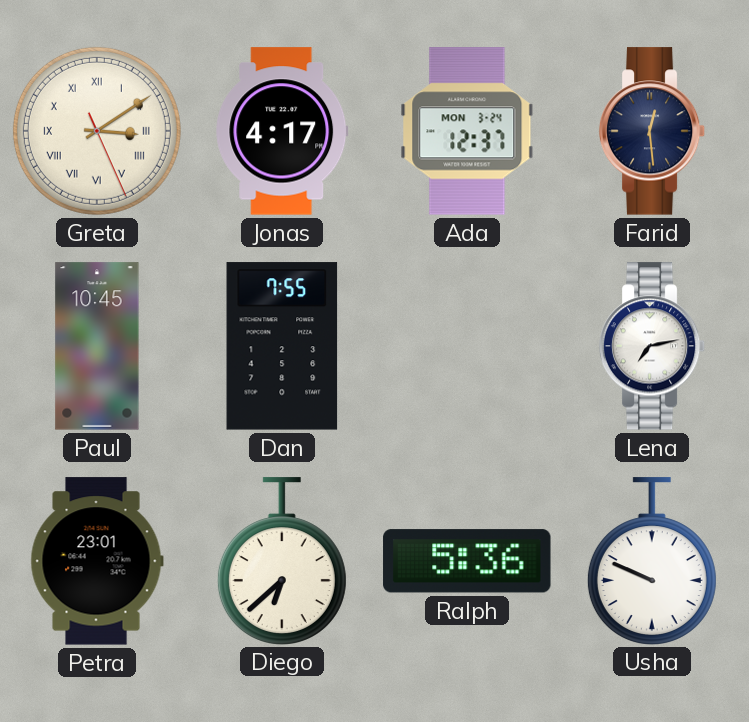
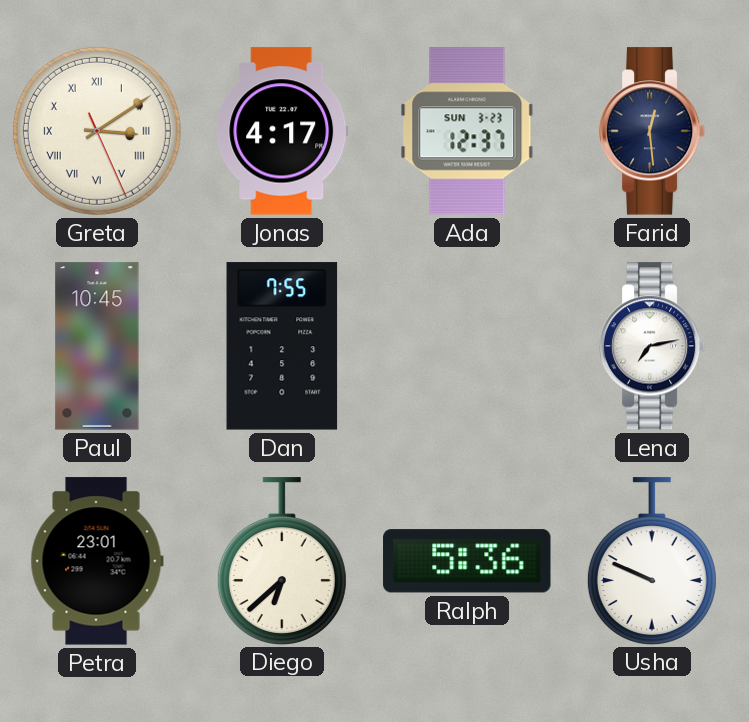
Ada date: MON 3-24 -> SUN 3-23 (467, 131)
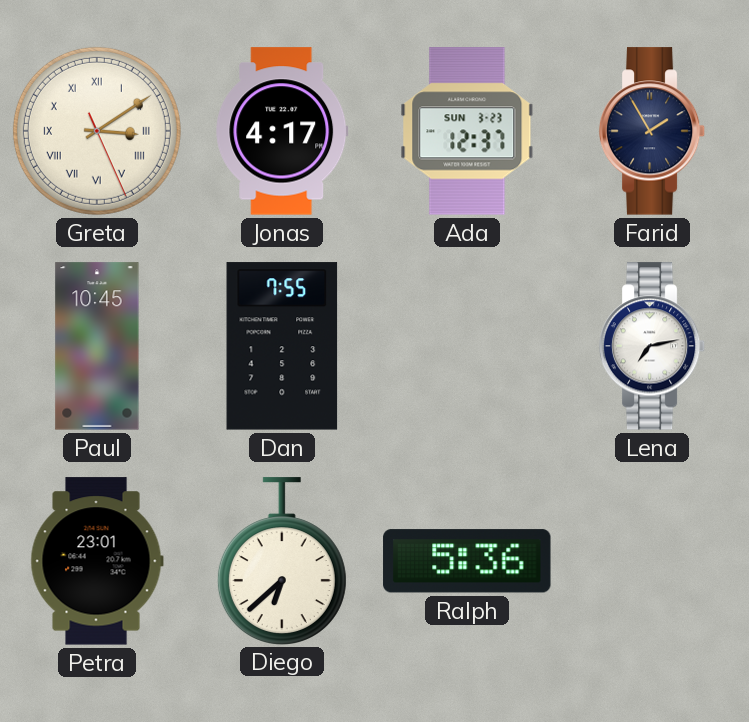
Farid: 12:29 -> 1:55 (652, 131)
Usha: 9:49 -> none (652, 561)
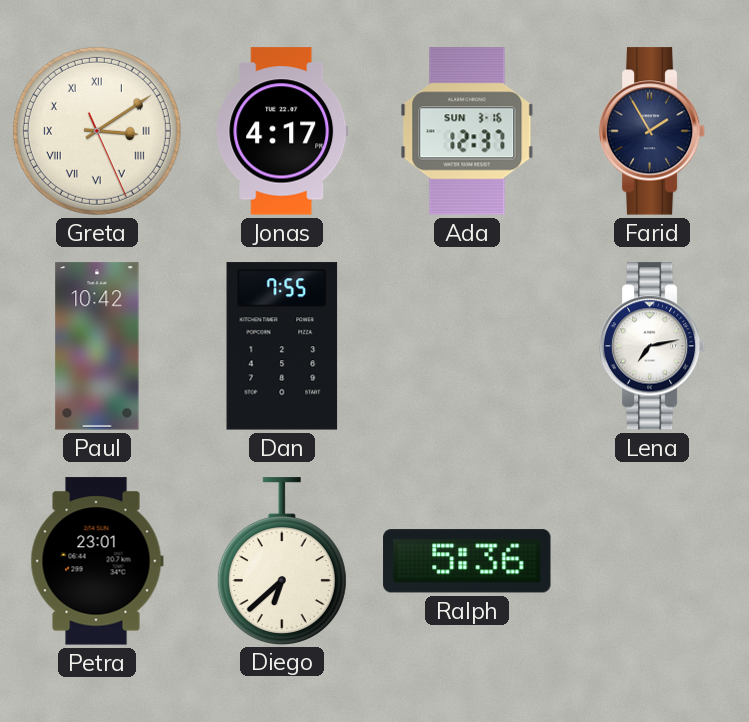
Ada date: SUN 3-23 -> SUN 3-16 (467, 131)
Paul: 10:45 -> 10:42 (97, 346)
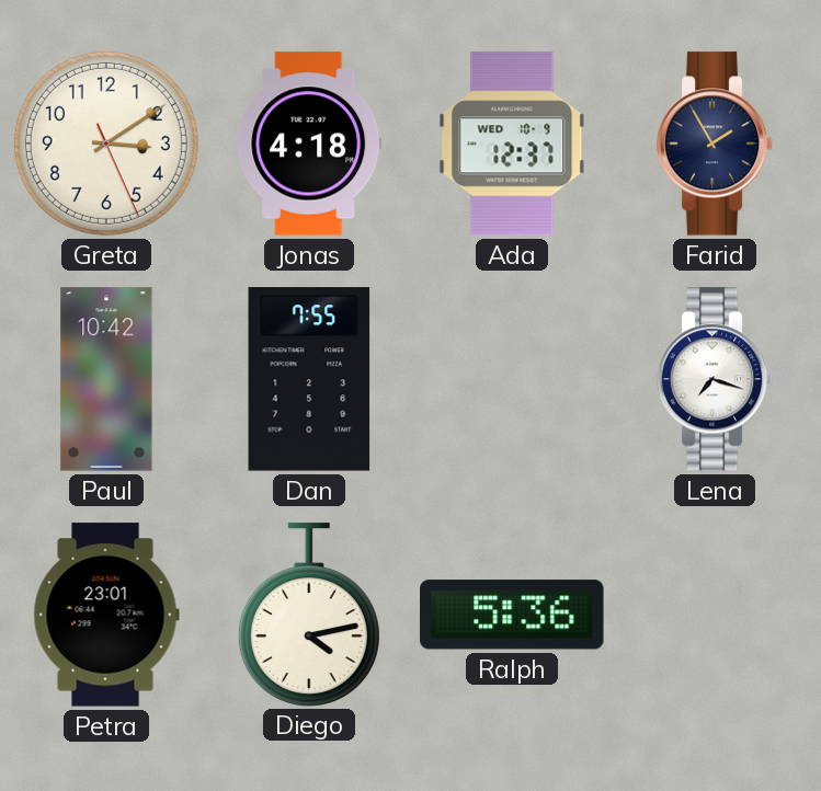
Greta numerals: Roman -> Arabic (106, 144)
Jonas: 4:17 -> 4:18 (309, 144)
Ada date: SUN 3-16 -> WED 10-9 (512, 144)
Lena: 7:13 -> 7:18 (715, 379)
Diego: 6:38 -> 4:13 (309, 615)
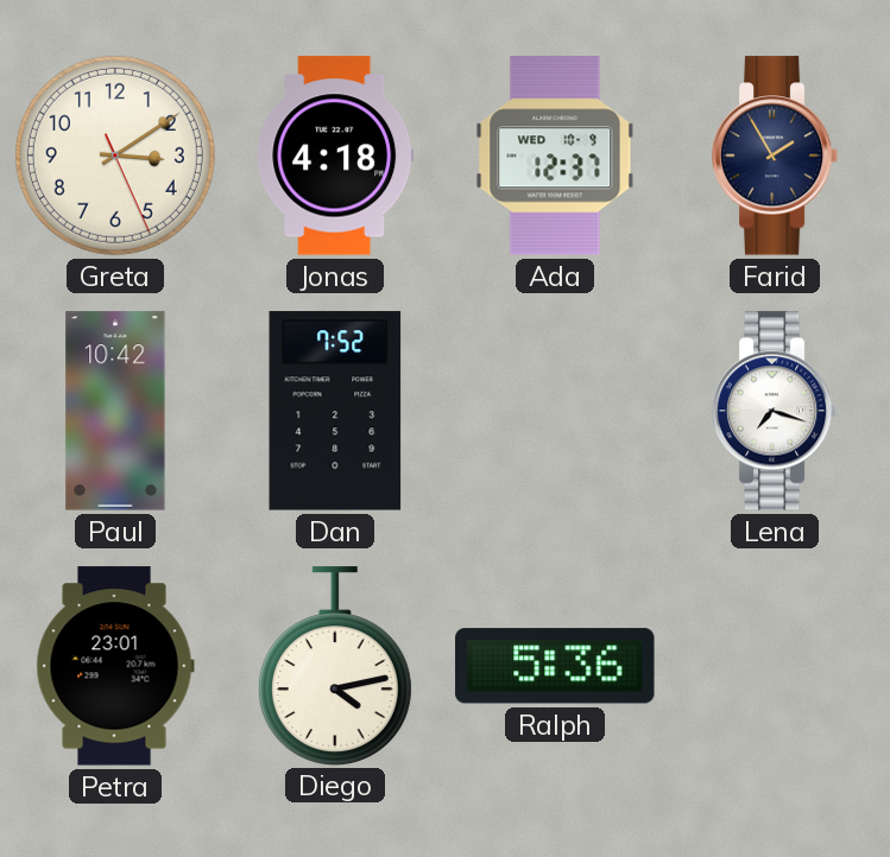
Dan: 7:55 -> 7:52 (335, 411)
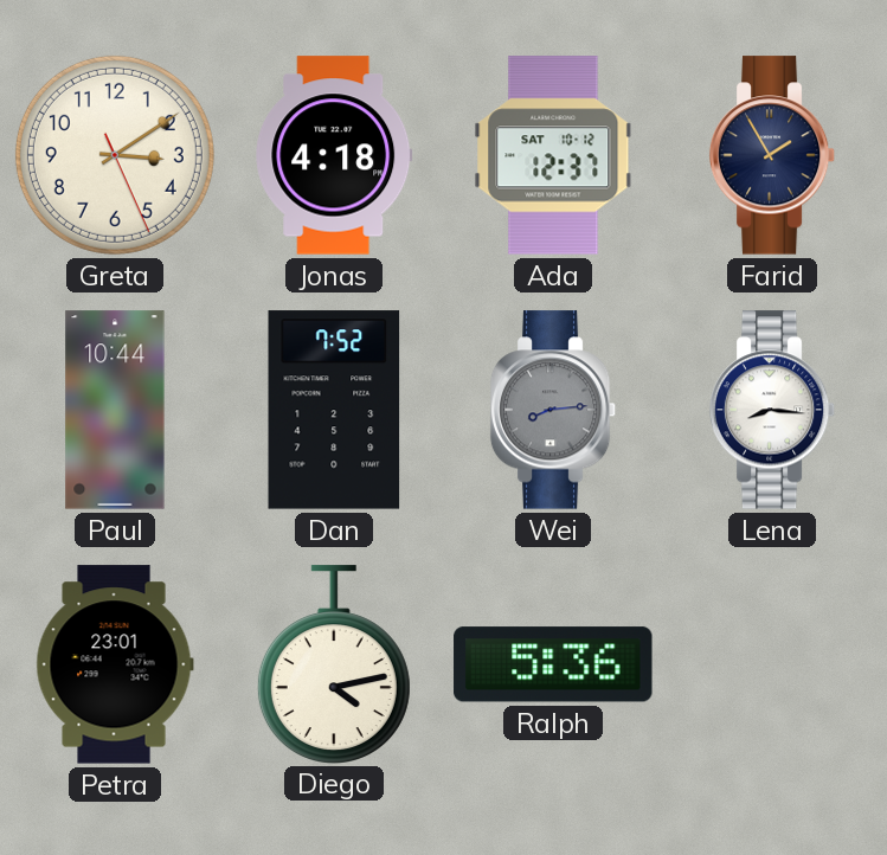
Ada date: WED 10-9 -> SAT 10-12 (553, 155)
Paul: 10:42 -> 10:44 (115, 410)
Wei: none -> 8:14 (553, 410)
Lena: 7:18 -> 8:16 (772, 410)
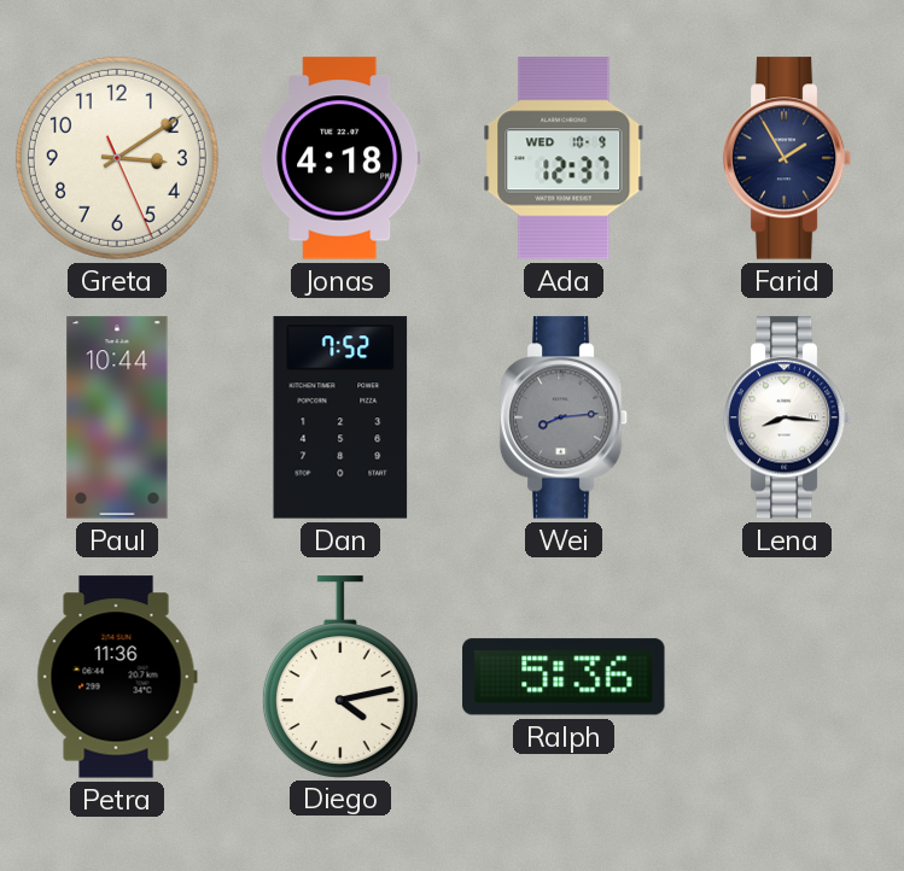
Ada date: SAT 10-12 -> WED 10-9 (564, 158)
Petra: 23:01 -> 11:36 (117, 677)
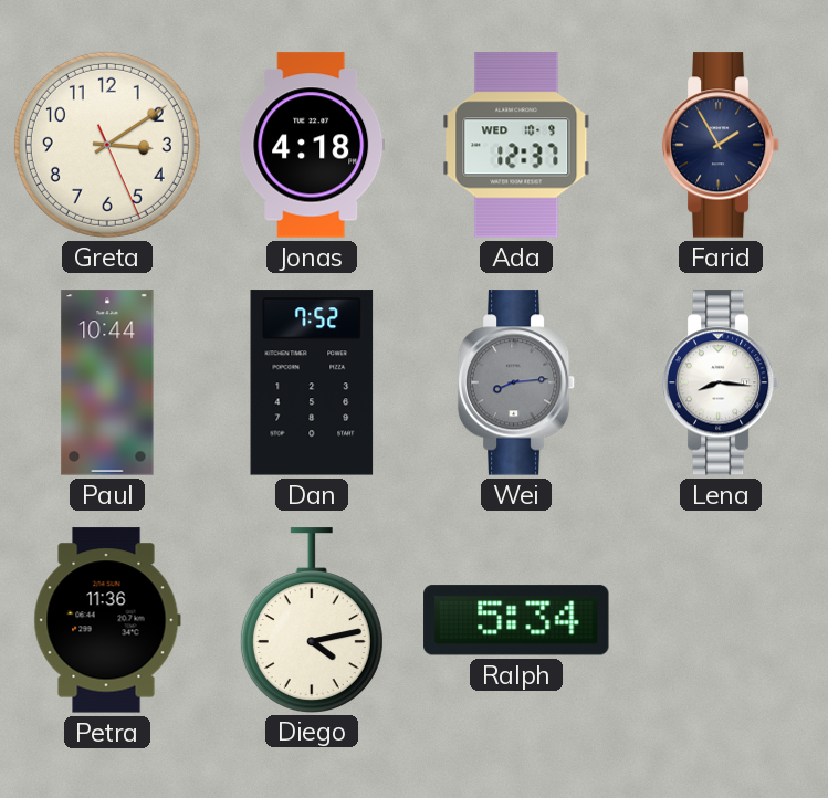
Ralph: 5:36 -> 5:34 (516, 620)
